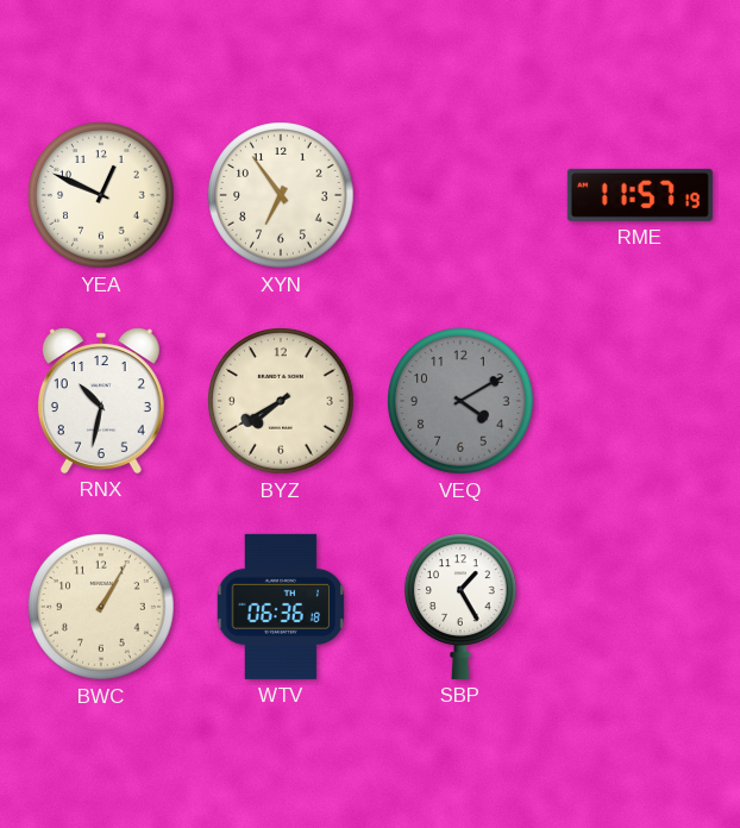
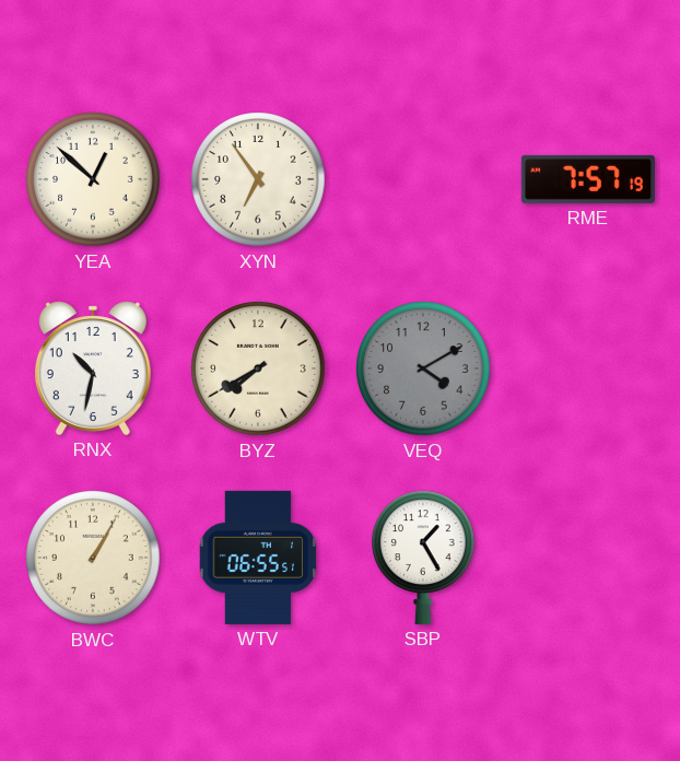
YEA: 12:49 -> 12:52 (93, 179)
RME: 11:57 -> 7:57 (588, 179)
WTV: 06:36 -> 06:55 (258, 558)
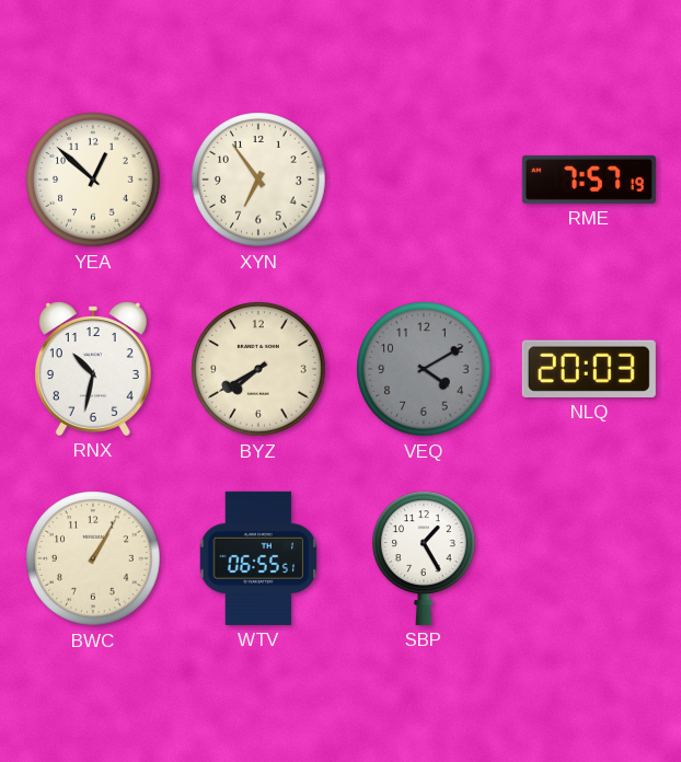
NLQ: none -> 20:03 (589, 369)
